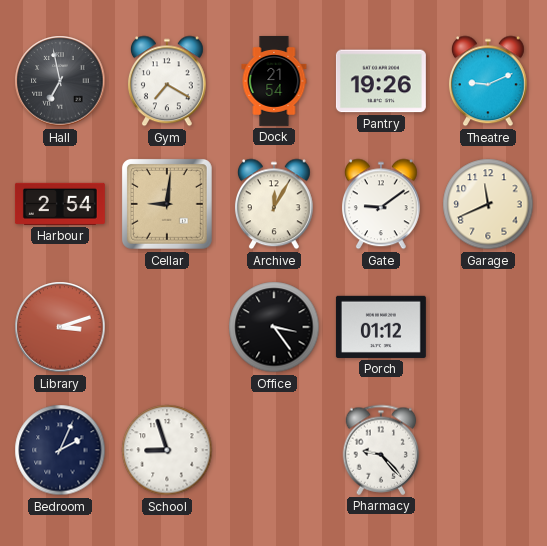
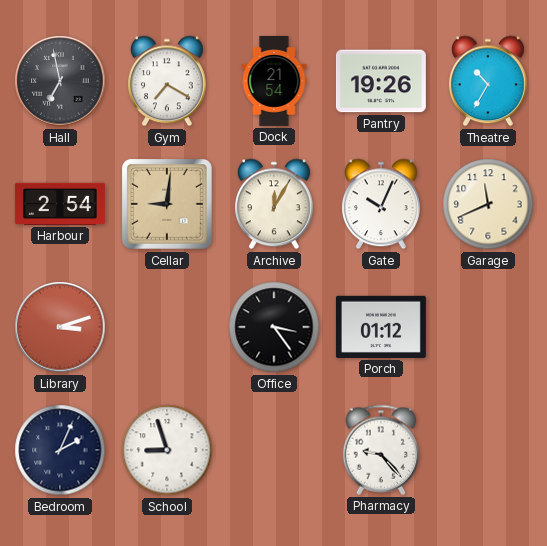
Theatre: 9:11 -> 10:35 (488, 81)
Gate: 9:09 -> 10:04 (381, 204)
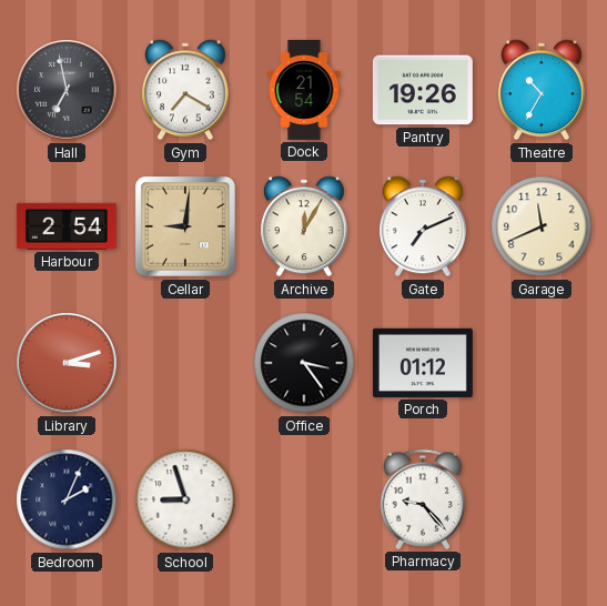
Gate: 10:04 -> 7:11 (423, 226)
